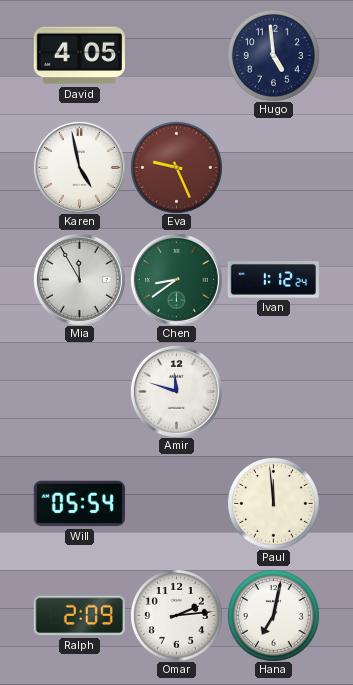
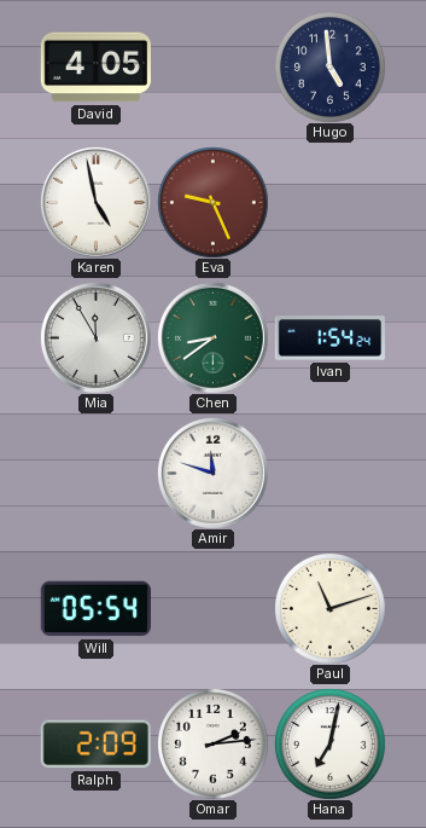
Ivan: 1:12 -> 1:54 (329, 338)
Paul: 11:59 -> 11:12 (329, 608)
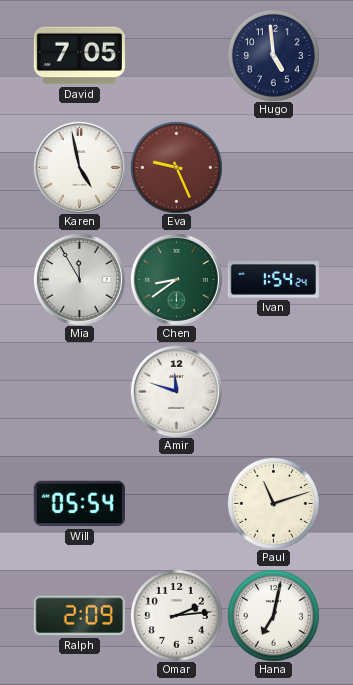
David: 4:05 -> 7:05 (79, 56)
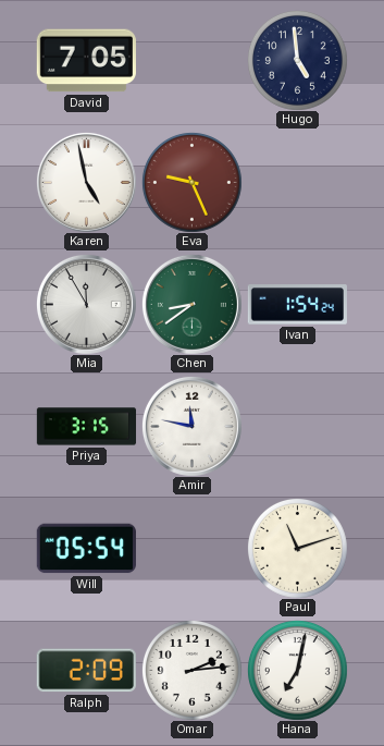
Priya: none -> 3:15 (86, 427)
Amir: 11:48 -> 11:47 (191, 426)
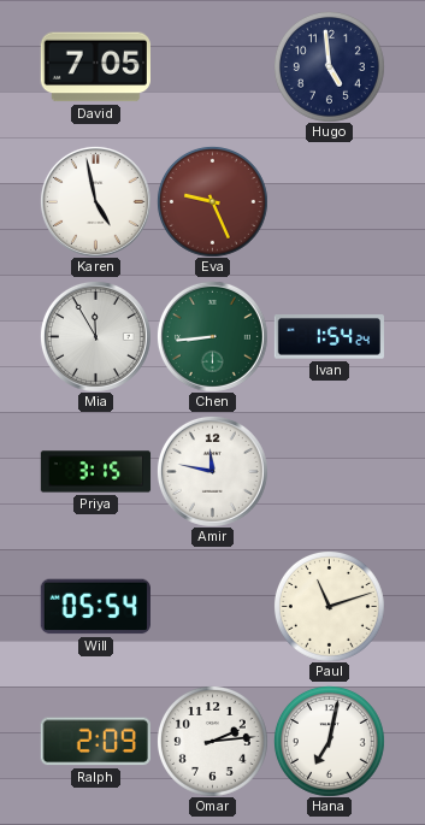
Chen: 8:39 -> 8:44 (212, 336)
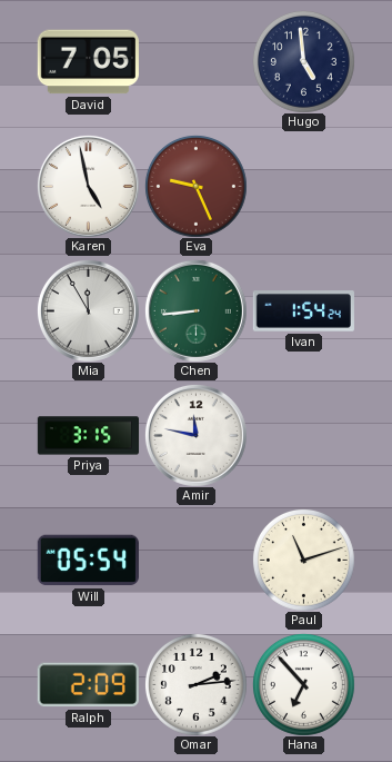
Hana: 7:02 -> 6:53 (303, 684)
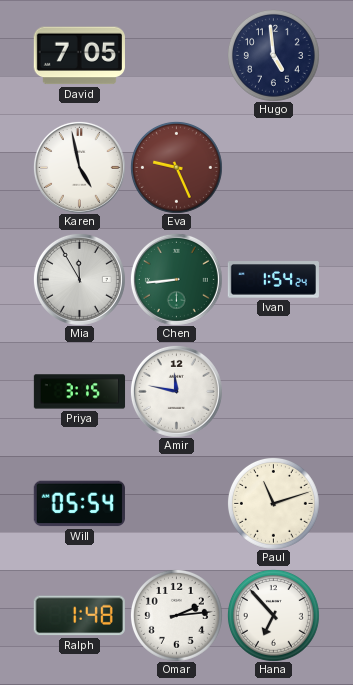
Ralph: 2:09 -> 1:48 (79, 616)
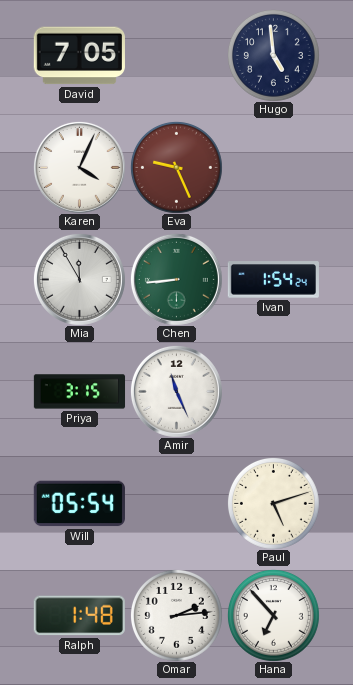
Karen: 4:58 -> 4:04 (79, 167)
Amir: 11:47 -> 11:26 (176, 391)
Paul: 11:12 -> 5:12 (273, 503)
